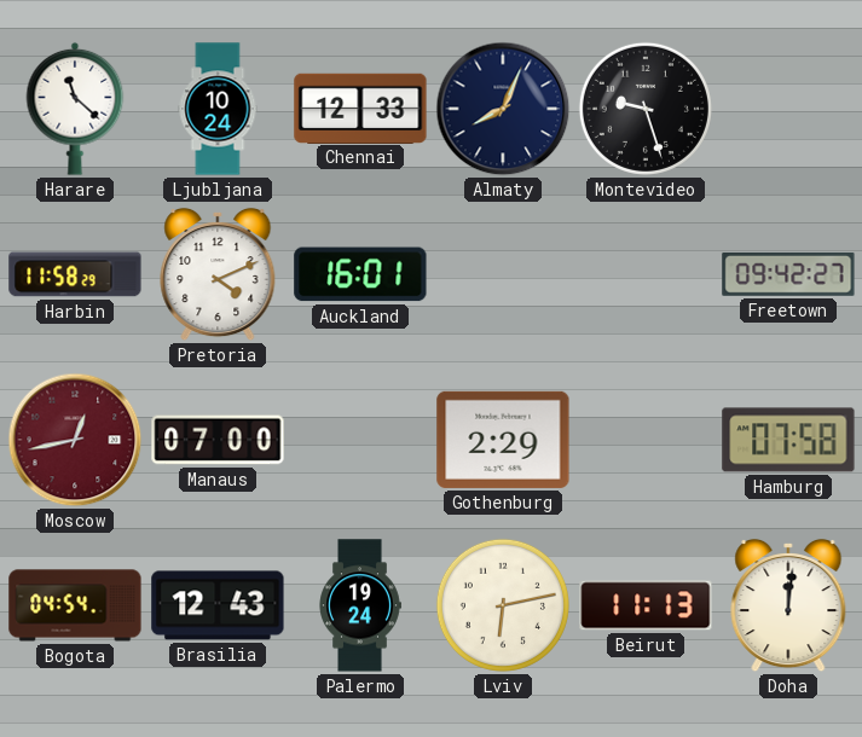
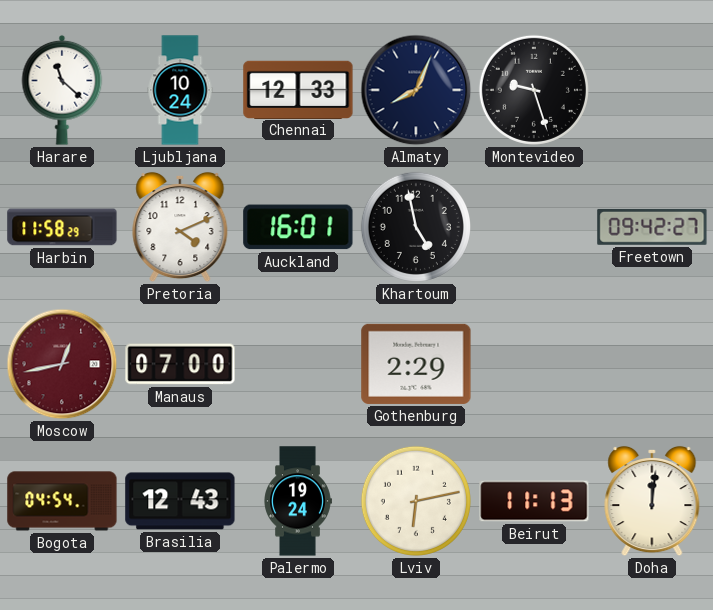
Khartoum: none -> 4:58 (416, 227)
Hamburg: 07:58 -> none (788, 440)
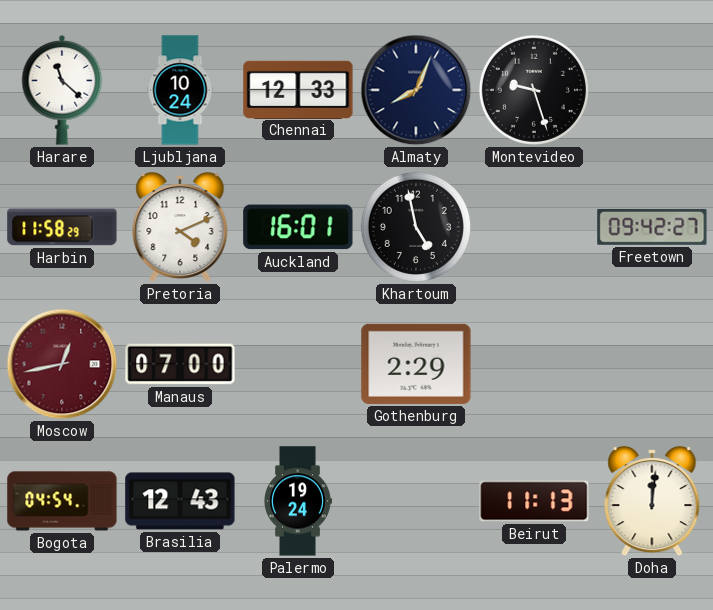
Lviv: 6:13 -> none (416, 501)
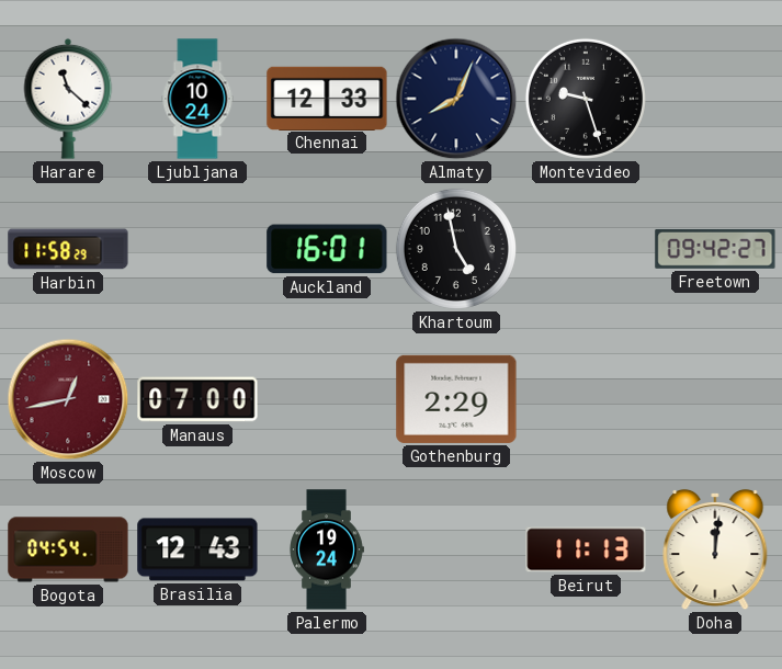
Pretoria: 4:11 -> none (180, 227)
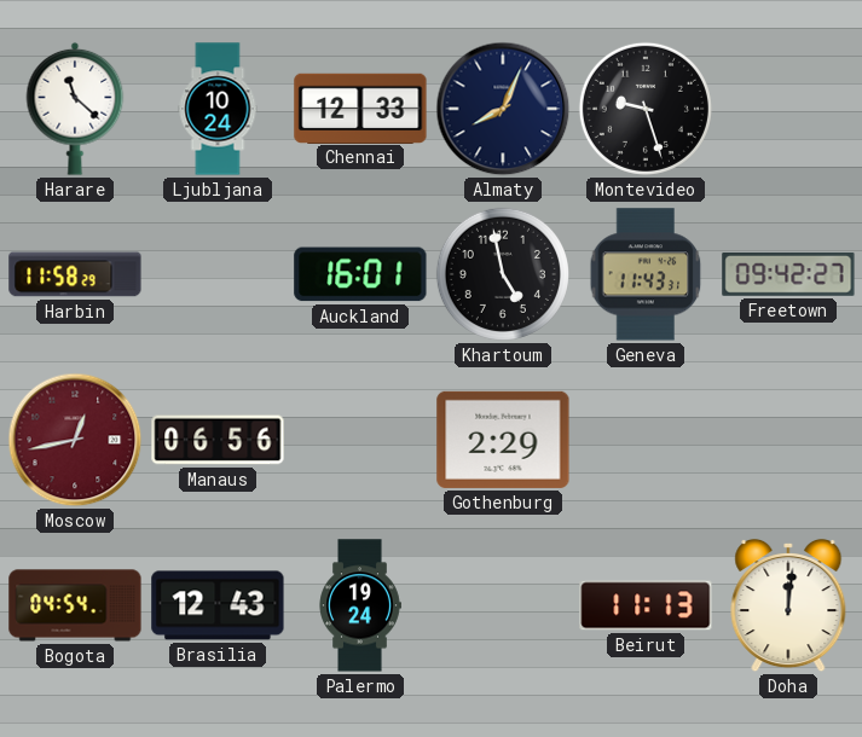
Geneva: none -> 11:43 (646, 274)
Manaus: 07:00 -> 06:56 (218, 440)
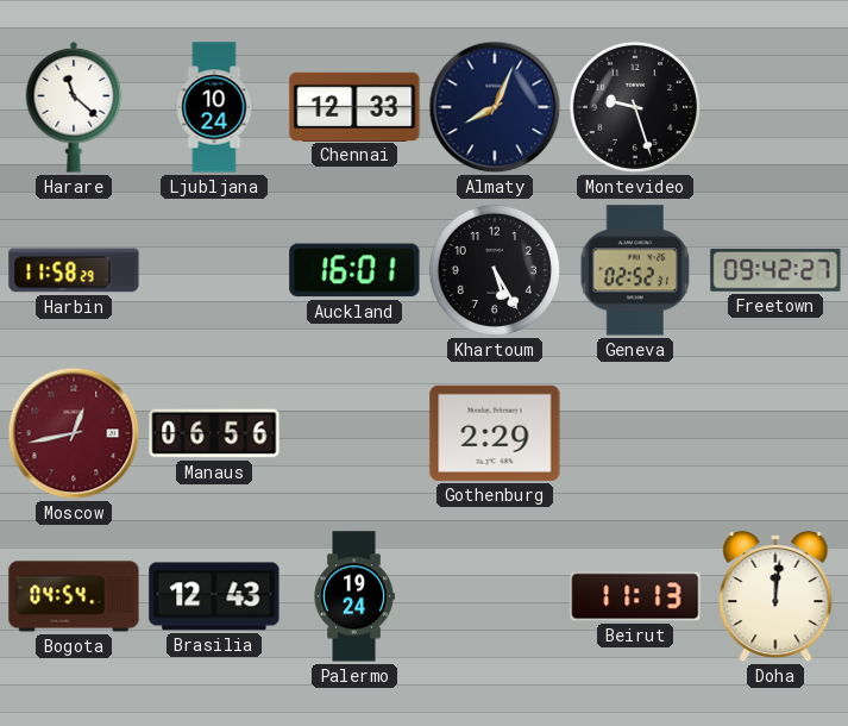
Khartoum: 4:58 -> 5:25 (495, 270)
Geneva: 11:43 -> 02:52 (635, 270)
